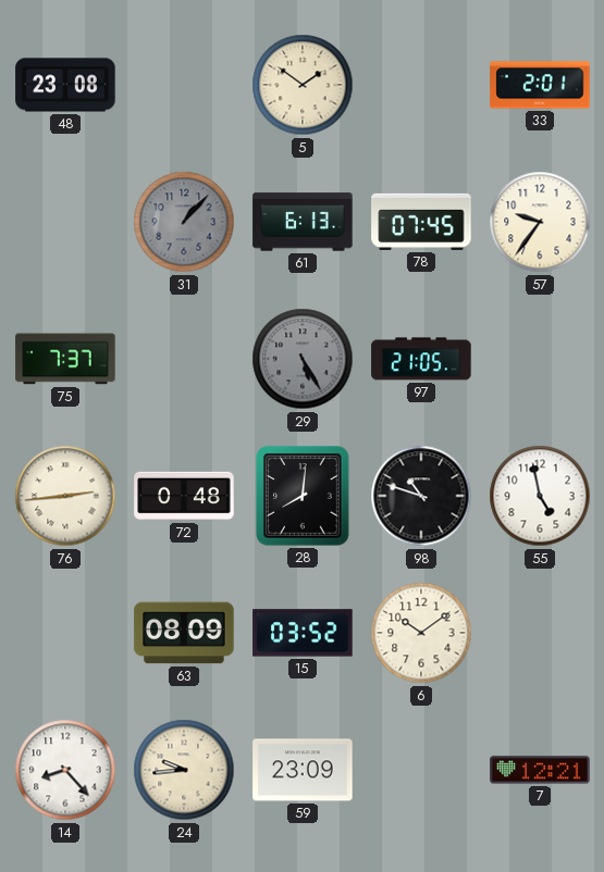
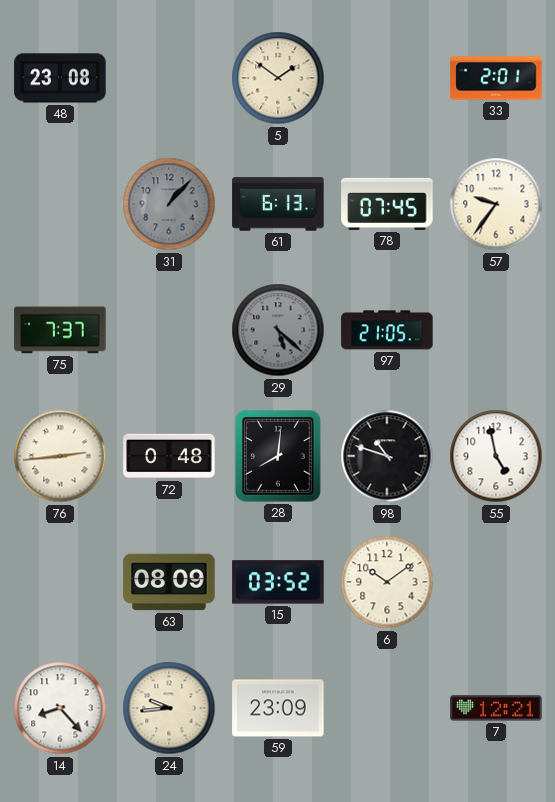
29: 5:25 -> 5:22 (278, 330)
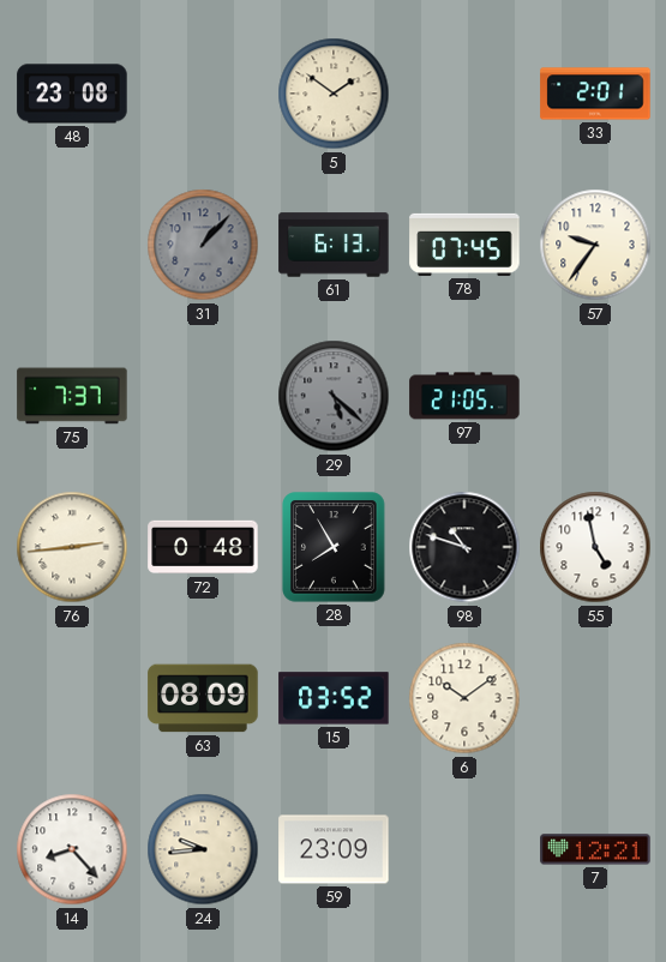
28: 8:01 -> 7:55 (334, 547)
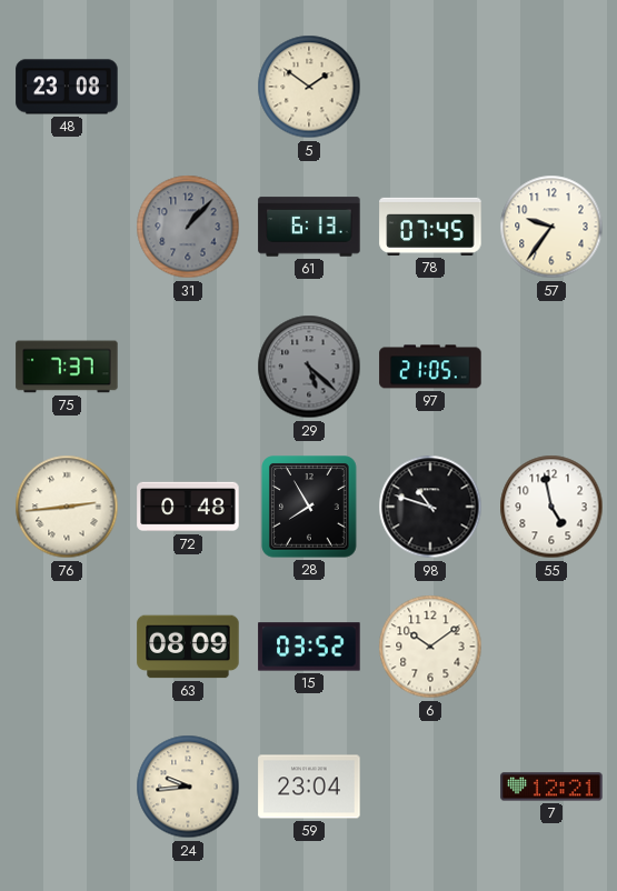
33: 2:01 -> none (595, 94)
14: 8:23 -> none (72, 849)
59: 23:09 -> 23:04 (309, 787)
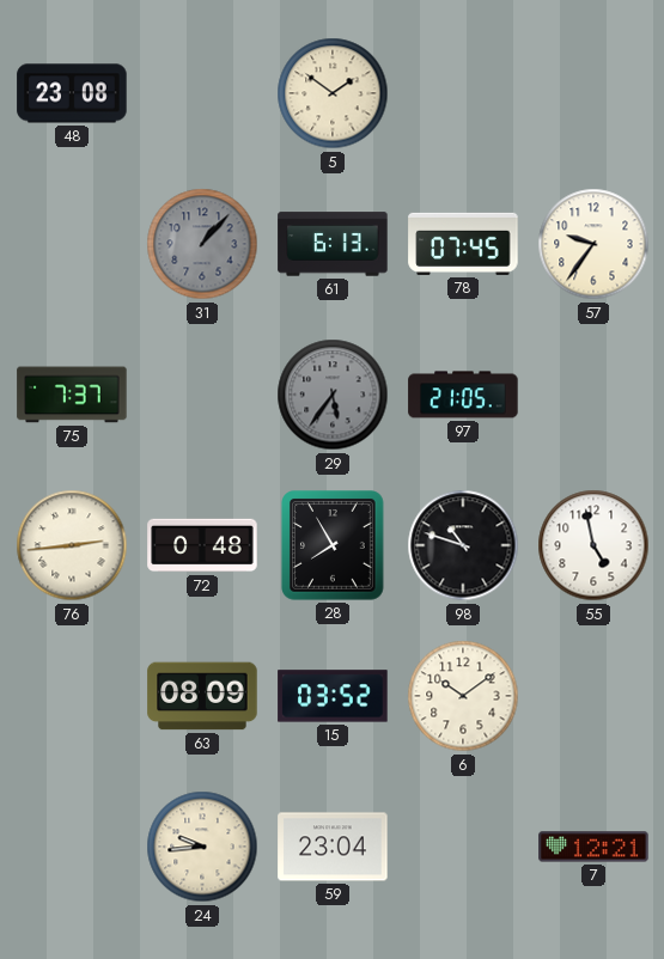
29: 5:22 -> 5:36 (333, 395)
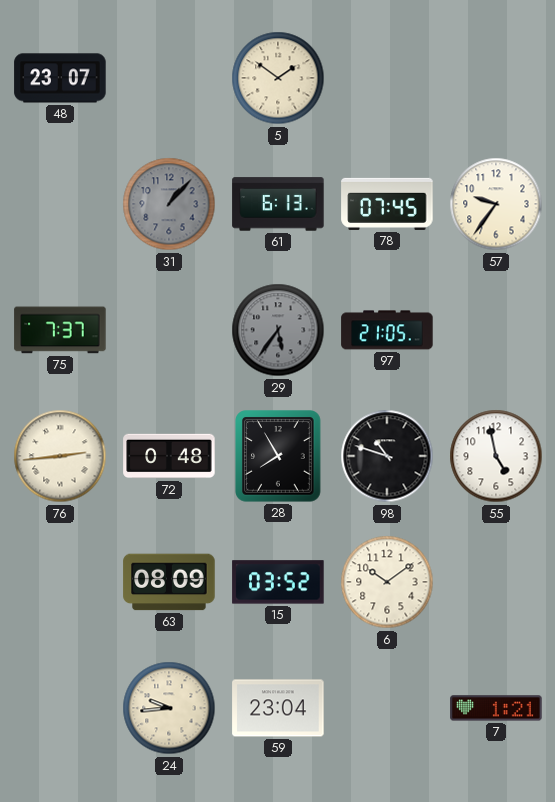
48: 23:08 -> 23:07 (60, 78)
7: 12:21 -> 1:21 (496, 708)
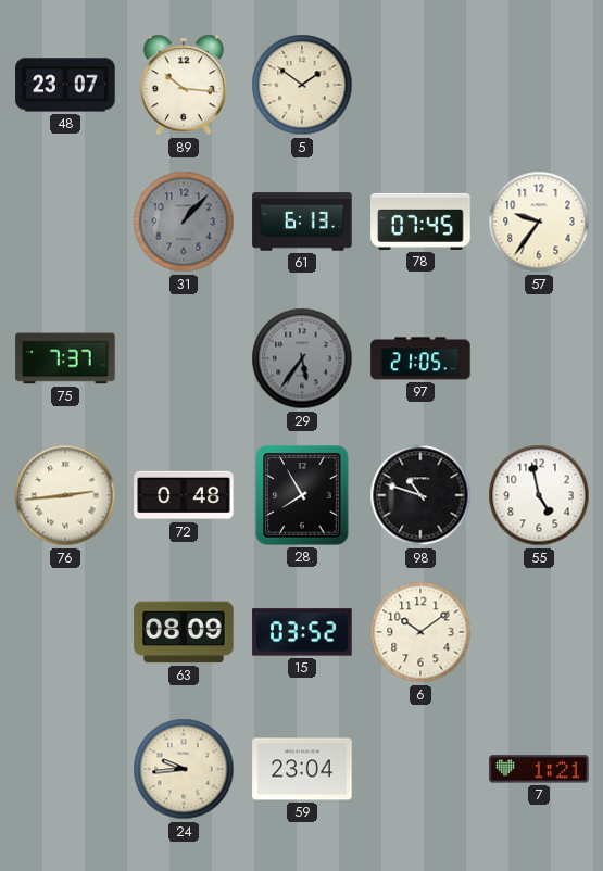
89: none -> 10:16 (184, 85)
